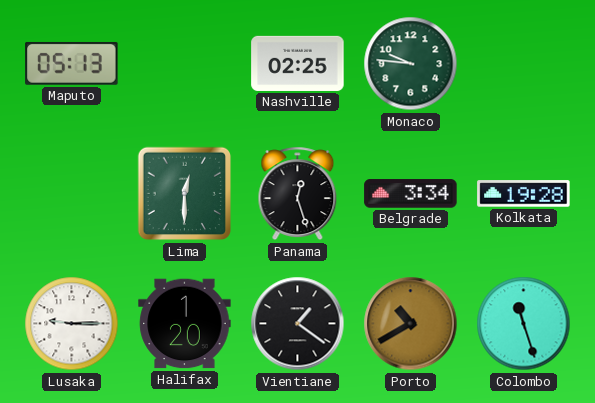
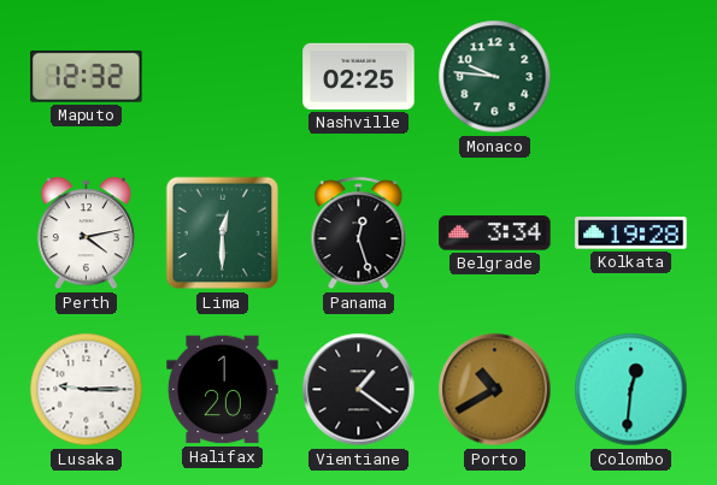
Maputo: 05:13 -> 12:32 (87, 76)
Perth: none -> 4:13 (86, 233)
Colombo: 11:27 -> 12:31 (631, 390)
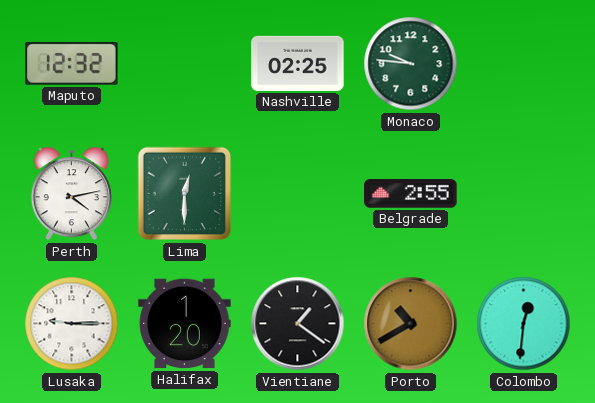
Panama: 12:27 -> none (359, 233)
Belgrade: 3:34 -> 2:55 (411, 194)
Kolkata: 19:28 -> none (631, 233)
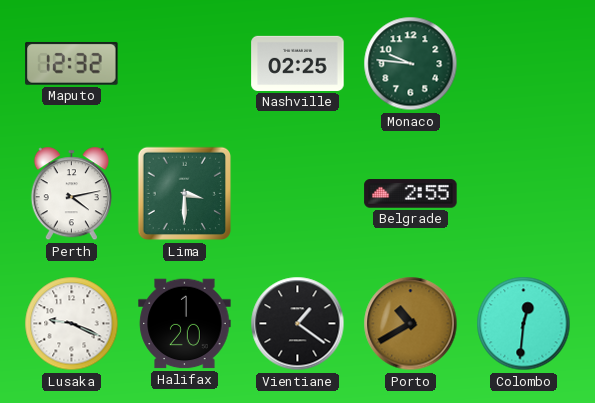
Lima: 12:30 -> 3:30 (185, 194)
Lusaka: 9:15 -> 9:19 (72, 324)
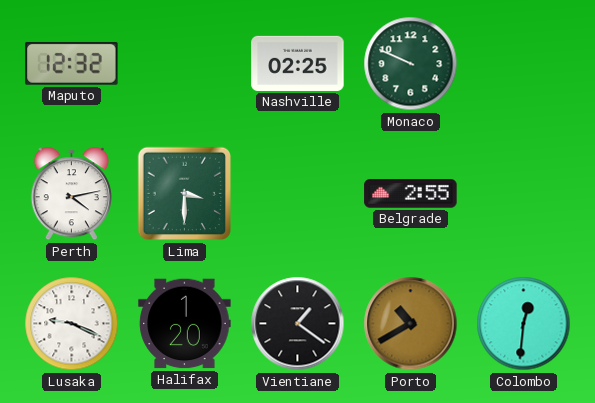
Monaco: 9:46 -> 9:49 (411, 64)
